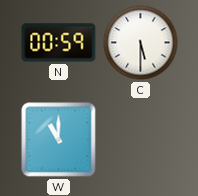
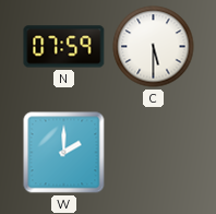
N: 00:59 -> 07:59 (64, 47)
W: 11:00 -> 2:00 (64, 153)
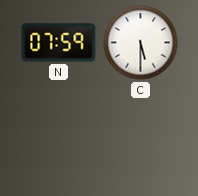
W: 2:00 -> none (64, 153)
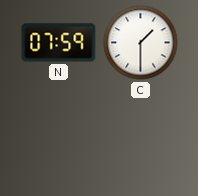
C: 5:30 -> 1:30 (141, 43)
